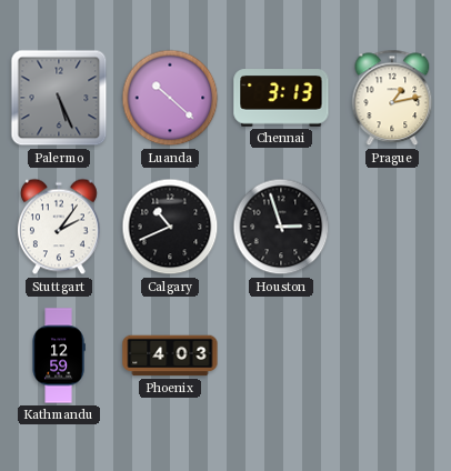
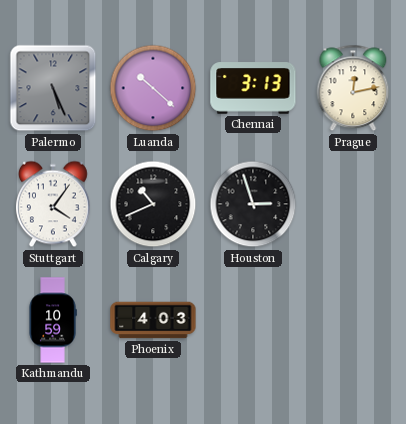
Prague: 1:13 -> 12:13 (353, 88)
Stuttgart: 2:06 -> 4:06 (53, 204)
Kathmandu: 12:59 -> 10:59 (53, 320)
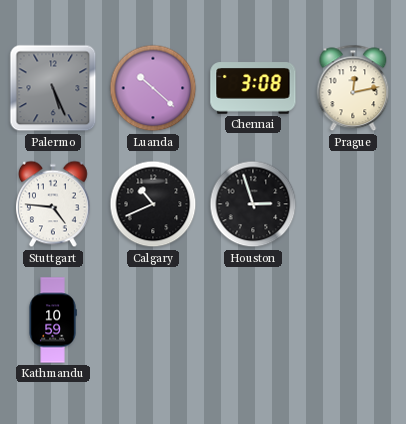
Chennai: 3:13 -> 3:08 (253, 88)
Stuttgart: 4:06 -> 4:46 (53, 204)
Phoenix: 4:03 -> none (153, 320)
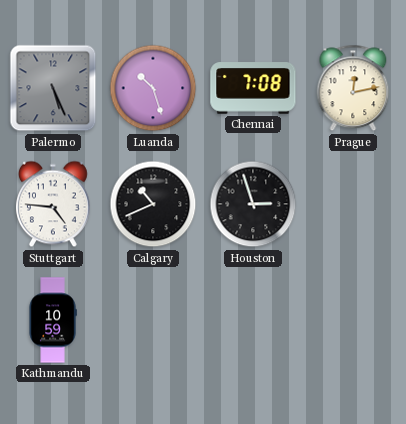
Luanda: 10:22 -> 10:27 (153, 88)
Chennai: 3:08 -> 7:08 (253, 88)
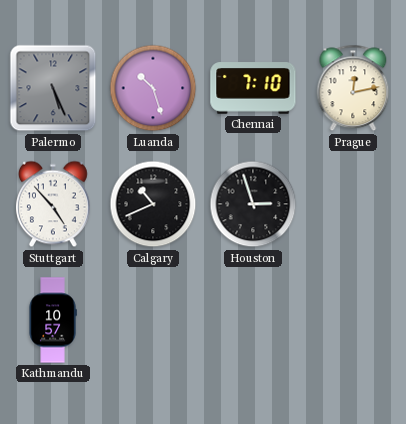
Chennai: 7:08 -> 7:10 (253, 88)
Stuttgart: 4:46 -> 4:53 (53, 204)
Kathmandu: 10:59 -> 10:57 (53, 320)
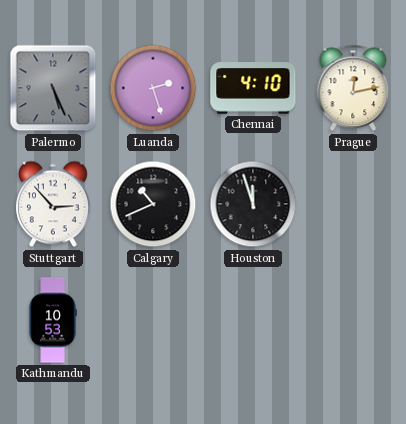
Luanda: 10:27 -> 2:27 (153, 88)
Chennai: 7:10 -> 4:10 (253, 88)
Stuttgart: 4:53 -> 2:53 (53, 204)
Houston: 2:57 -> 11:57 (253, 204)
Kathmandu: 10:57 -> 10:53 (53, 320)
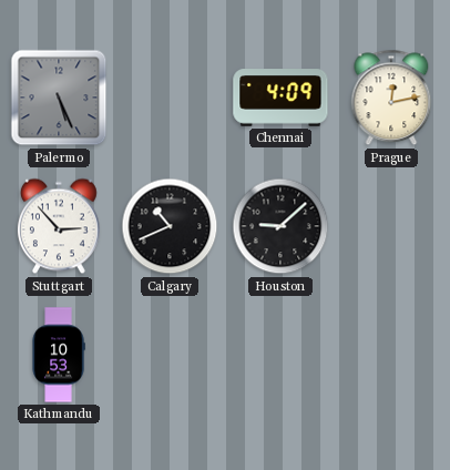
Luanda: 2:27 -> none (153, 88)
Chennai: 4:10 -> 4:09 (280, 98)
Houston: 11:57 -> 9:08 (280, 226)
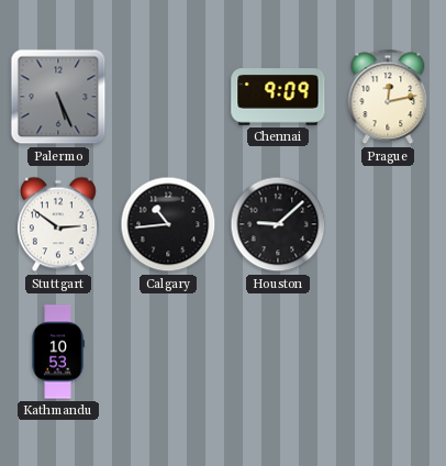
Chennai: 4:09 -> 9:09 (278, 97)
Stuttgart: 2:53 -> 2:51 (58, 224)
Calgary: 10:41 -> 10:44 (168, 224)
